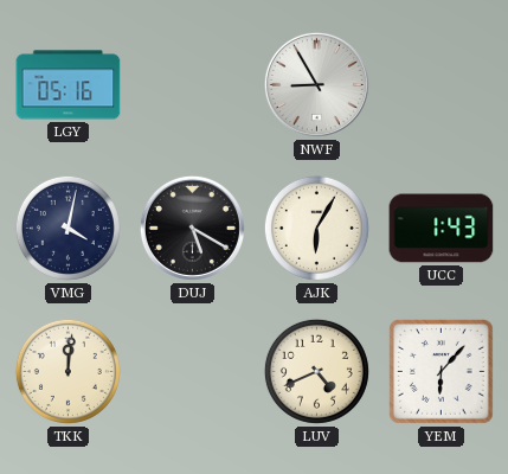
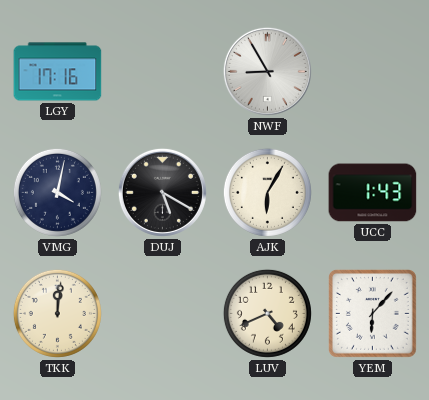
LGY: 05:16 -> 17:16 (58, 72)
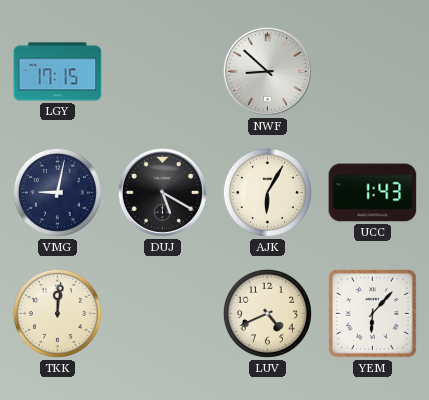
LGY: 17:16 -> 17:15 (58, 72)
NWF: 8:55 -> 8:52 (267, 71)
VMG: 4:02 -> 9:02 (57, 192)
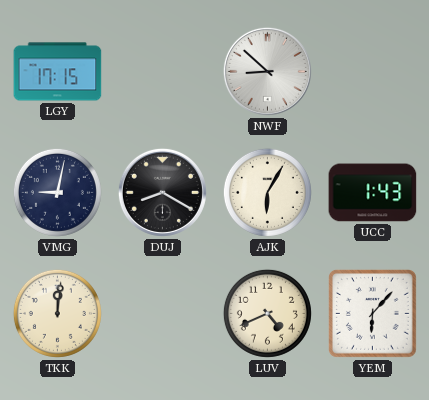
DUJ: 5:20 -> 8:20 (162, 192)
